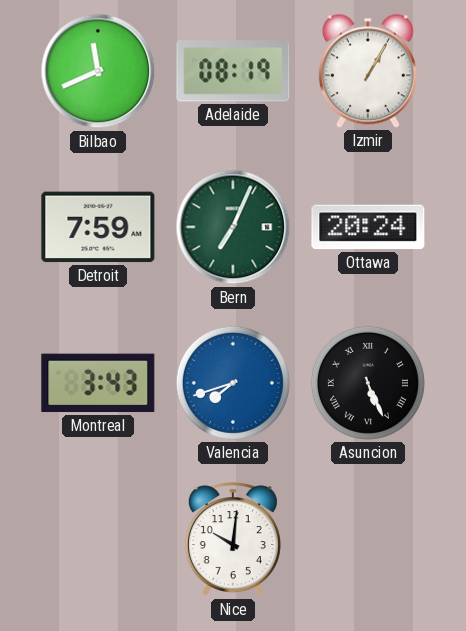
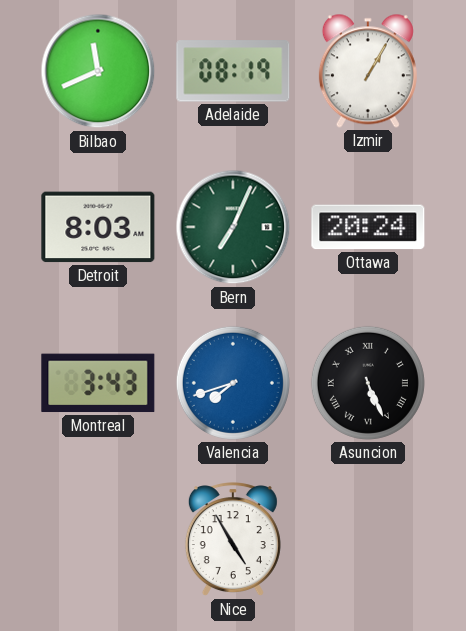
Detroit: 7:59 -> 8:03 (98, 227)
Nice: 10:01 -> 4:55 (233, 540)
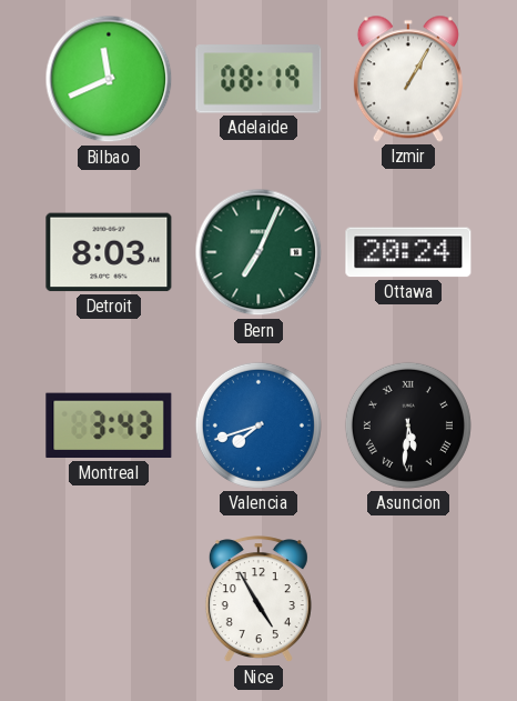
Asuncion: 5:26 -> 5:31 (408, 425)
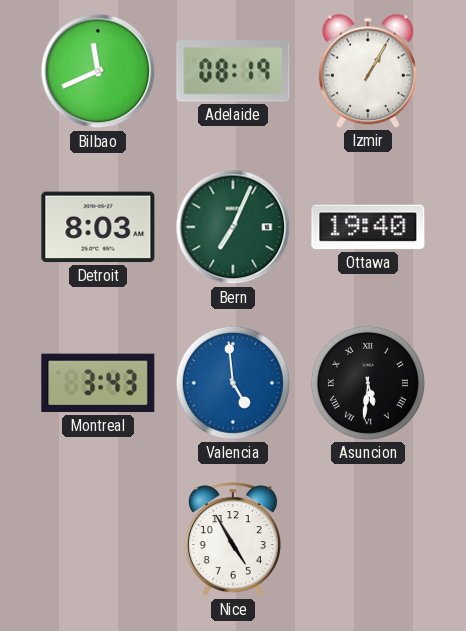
Ottawa: 20:24 -> 19:40 (368, 227)
Valencia: 7:42 -> 4:59 (233, 383)
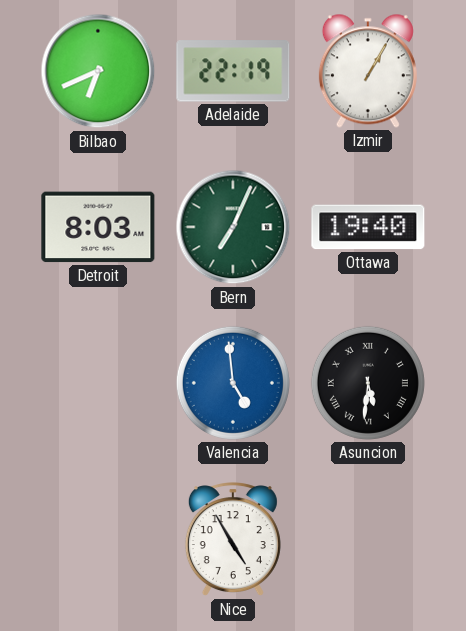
Bilbao: 11:41 -> 6:41 (98, 71)
Adelaide: 08:19 -> 22:19 (233, 71)
Montreal: 3:43 -> none (98, 383)
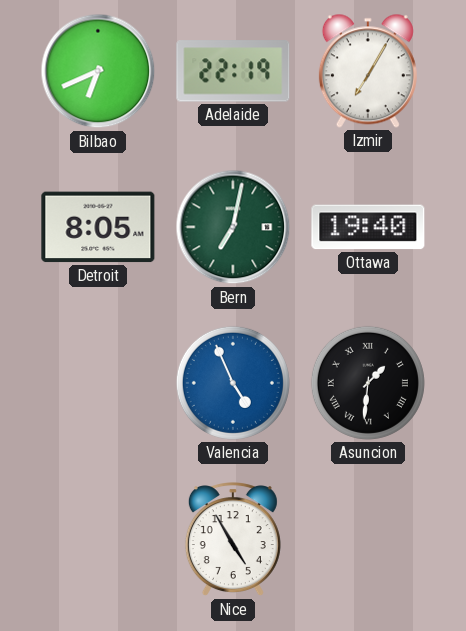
Izmir: 1:05 -> 7:05 (368, 71)
Detroit: 8:03 -> 8:05 (98, 227)
Bern: 7:04 -> 7:02 (233, 227)
Valencia: 4:59 -> 4:56 (233, 383)
Asuncion: 5:31 -> 1:31 (368, 383)
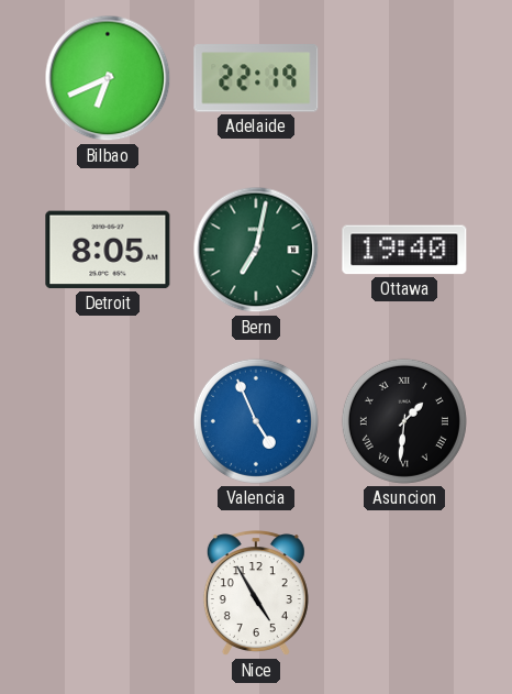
Izmir: 7:05 -> none (368, 71)
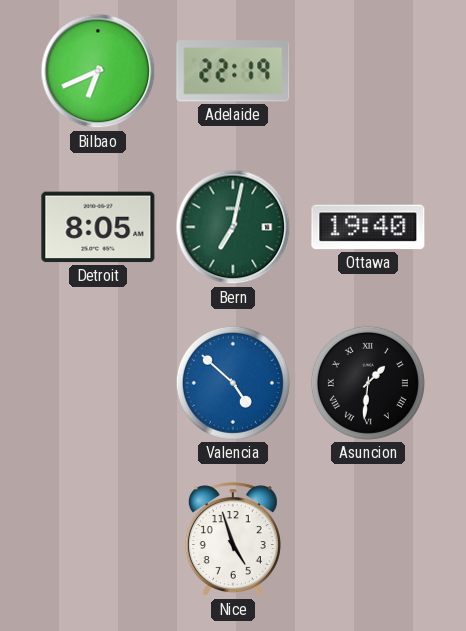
Valencia: 4:56 -> 4:52 (233, 383)
Nice: 4:55 -> 4:57 (233, 540)
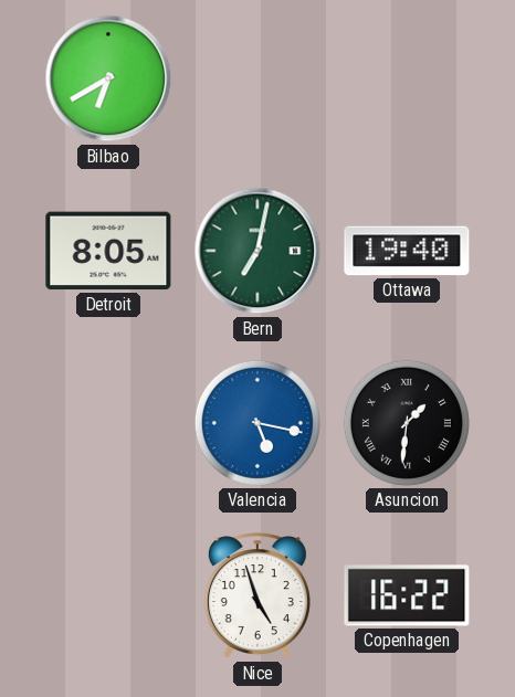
Bilbao: 6:41 -> 6:40 (108, 78)
Adelaide: 22:19 -> none (233, 71)
Valencia: 4:52 -> 5:17 (257, 423)
Copenhagen: none -> 16:22 (407, 595)
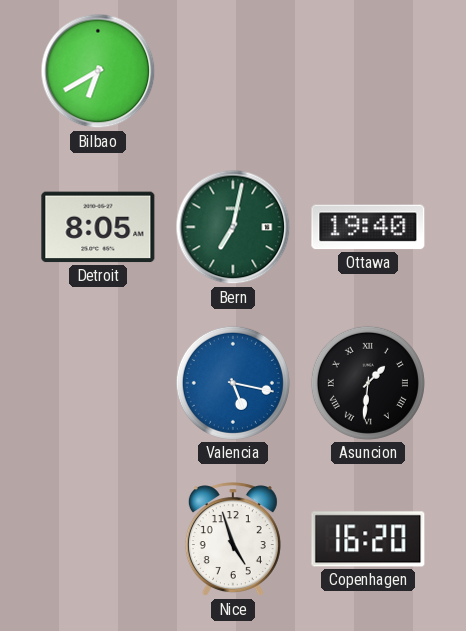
Copenhagen: 16:22 -> 16:20 (368, 539)
